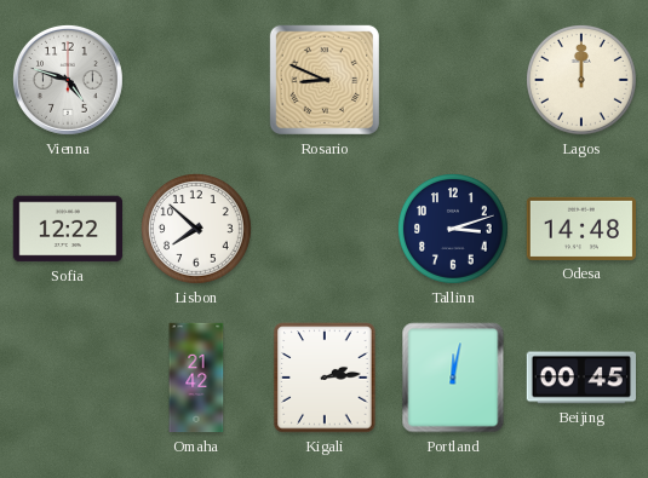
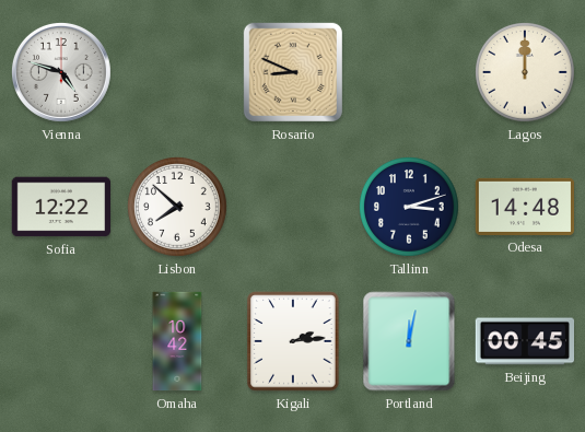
Omaha: 21:42 -> 10:42 (177, 341)
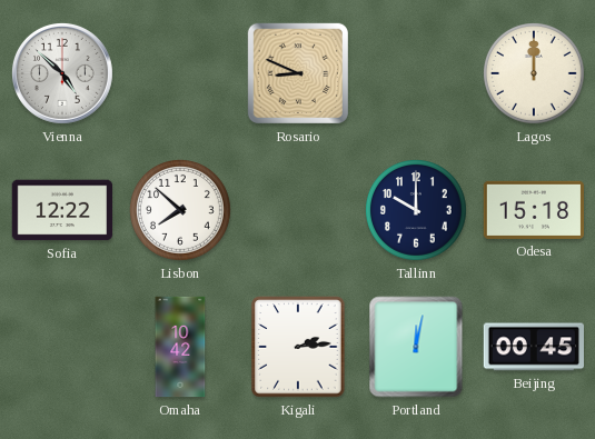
Vienna: 4:48 -> 4:52 (62, 73)
Tallinn: 3:12 -> 10:00 (417, 211)
Odesa: 14:48 -> 15:18 (533, 210)
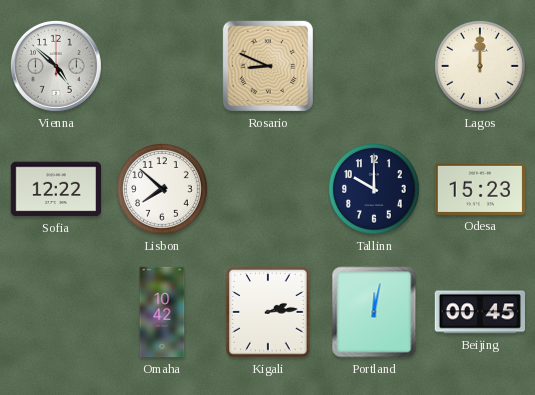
Odesa: 15:18 -> 15:23 (479, 189)
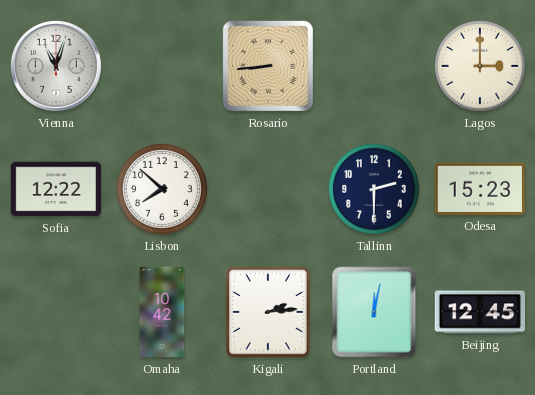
Vienna: 4:52 -> 11:03 (56, 66)
Rosario: 8:49 -> 8:44 (268, 66)
Lagos: 12:00 -> 3:00 (481, 67)
Tallinn: 10:00 -> 2:30 (375, 190)
Beijing: 00:45 -> 12:45 (479, 312)
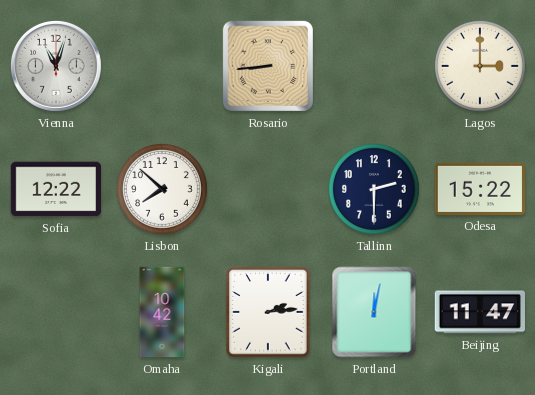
Odesa: 15:23 -> 15:22 (479, 189)
Beijing: 12:45 -> 11:47 (479, 312)
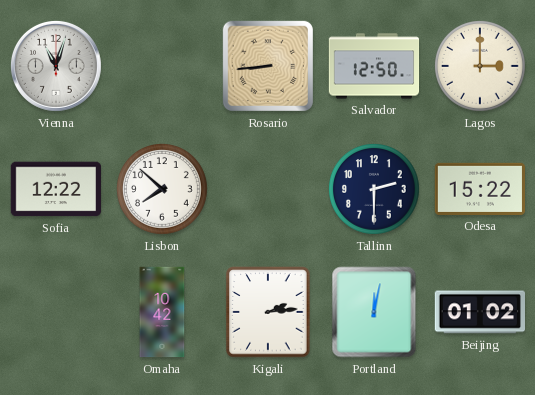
Salvador: none -> 12:50 (374, 66)
Beijing: 11:47 -> 01:02 (479, 312)
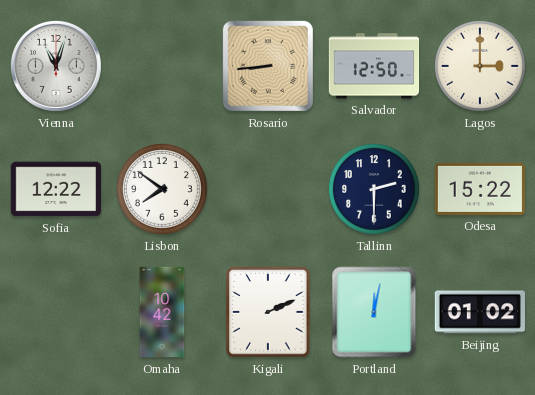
Lisbon: 7:52 -> 7:51 (163, 190)
Kigali: 2:14 -> 2:11 (268, 312)
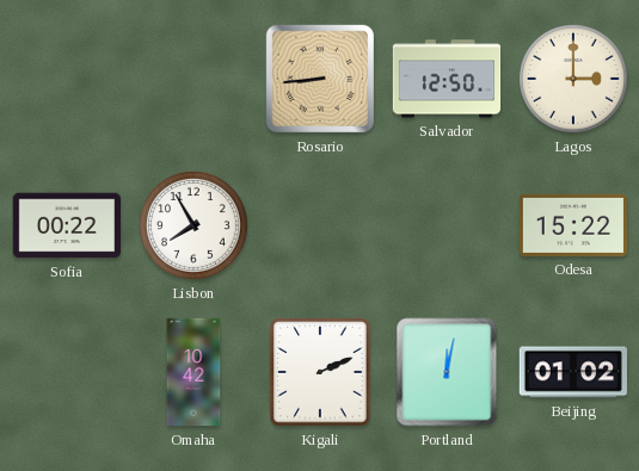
Vienna: 11:03 -> none (56, 66)
Sofia: 12:22 -> 00:22 (66, 225)
Lisbon: 7:51 -> 7:55 (195, 227)
Tallinn: 2:30 -> none (375, 190)
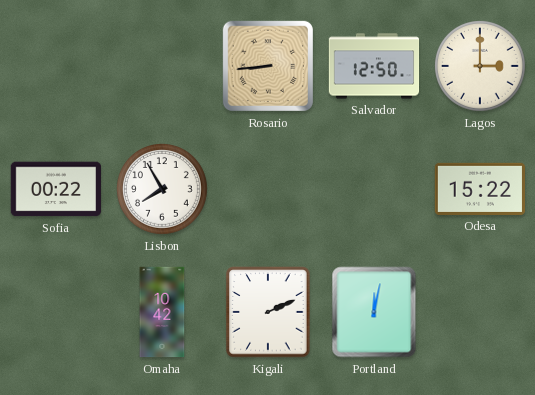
Beijing: 01:02 -> none (572, 372)
